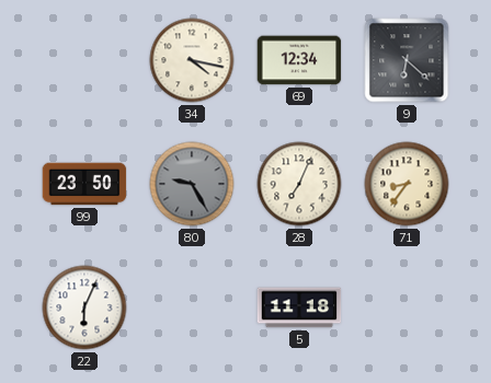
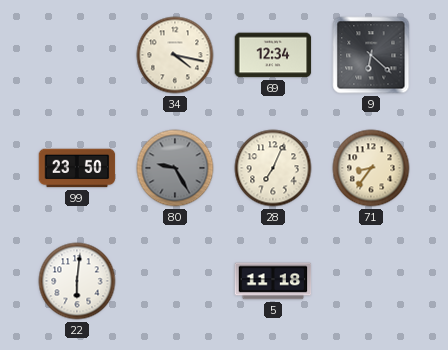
22: 6:04 -> 6:01 (77, 281)
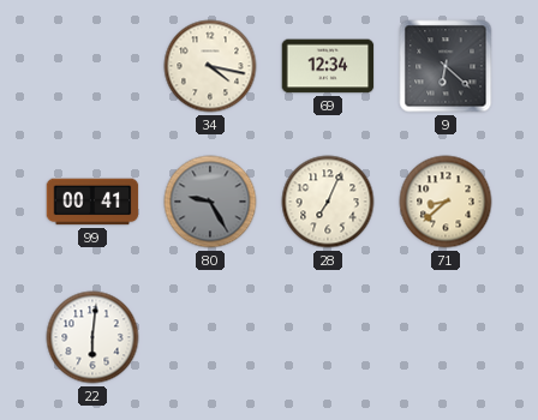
99: 23:50 -> 00:41 (92, 202)
71: 8:36 -> 8:38 (446, 202)
5: 11:18 -> none (273, 281)
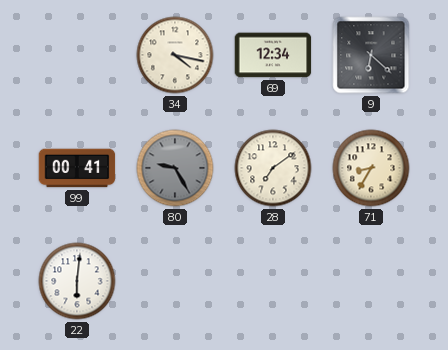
28: 7:04 -> 7:09 (273, 168)
71: 8:38 -> 8:35 (371, 168)
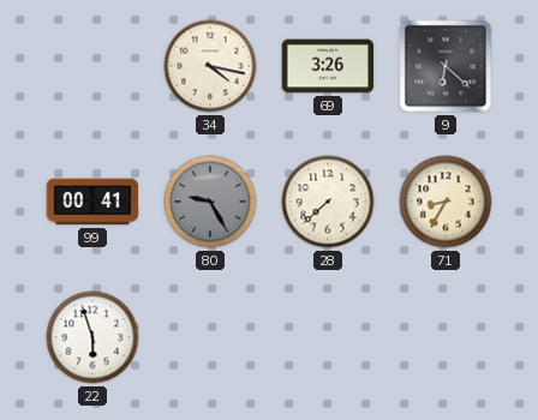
69: 12:34 -> 3:26 (328, 66)
28: 7:09 -> 7:38 (328, 202)
22: 6:01 -> 5:57 (92, 337)
